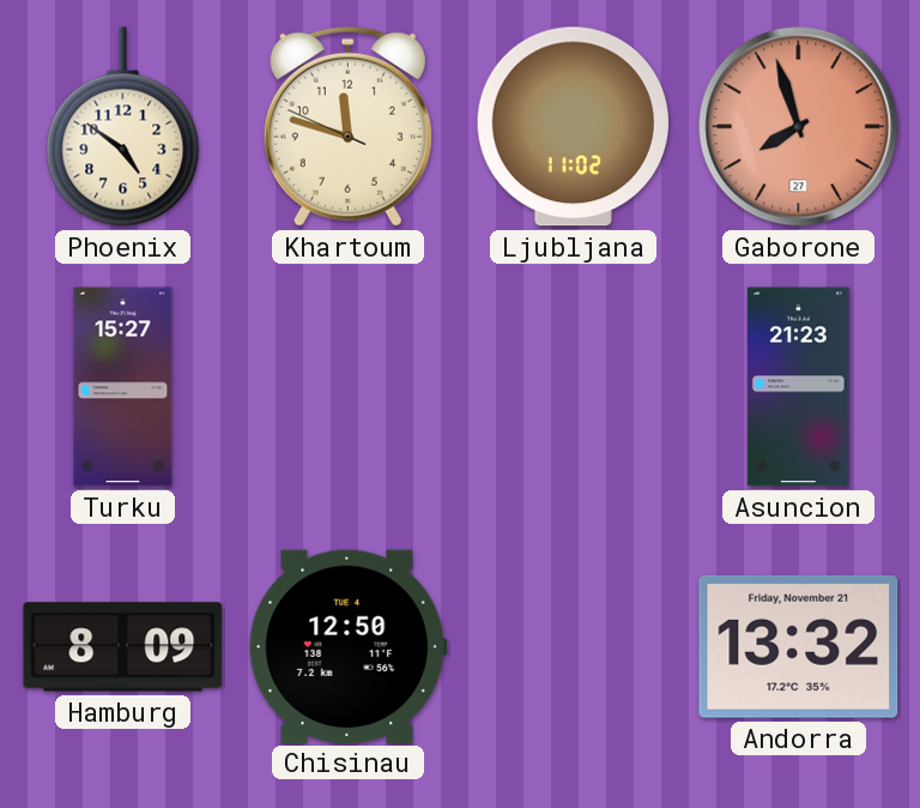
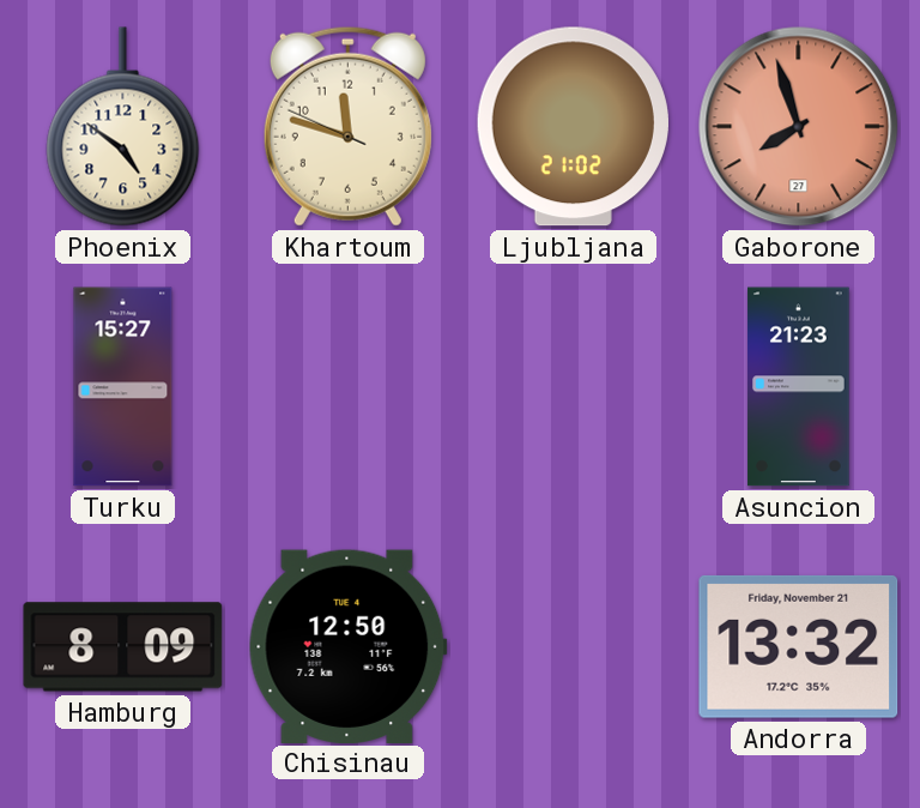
Ljubljana: 11:02 -> 21:02 (573, 127)
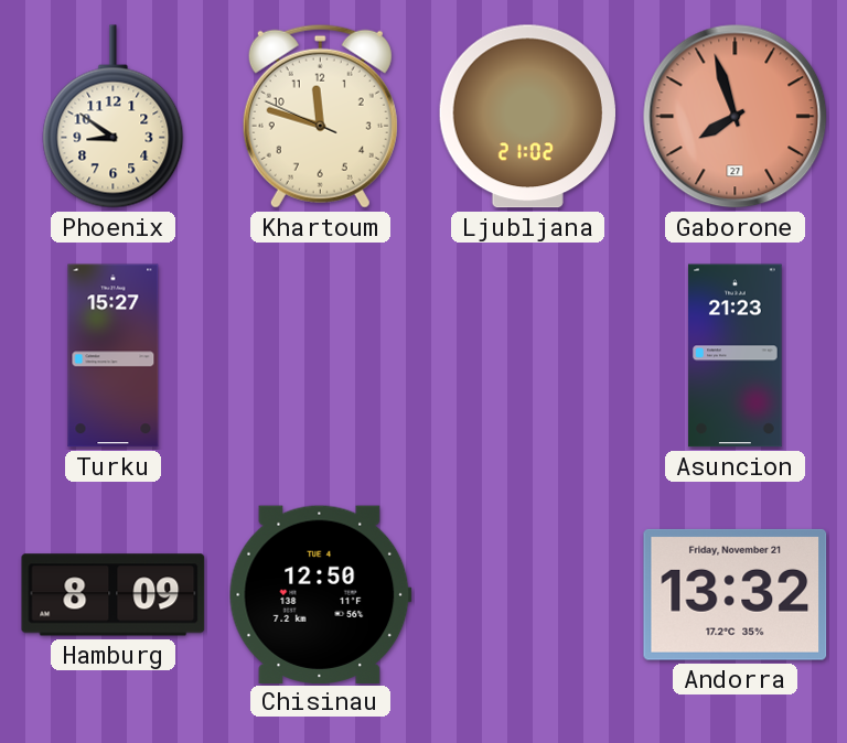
Phoenix: 4:51 -> 8:51 (114, 117)
